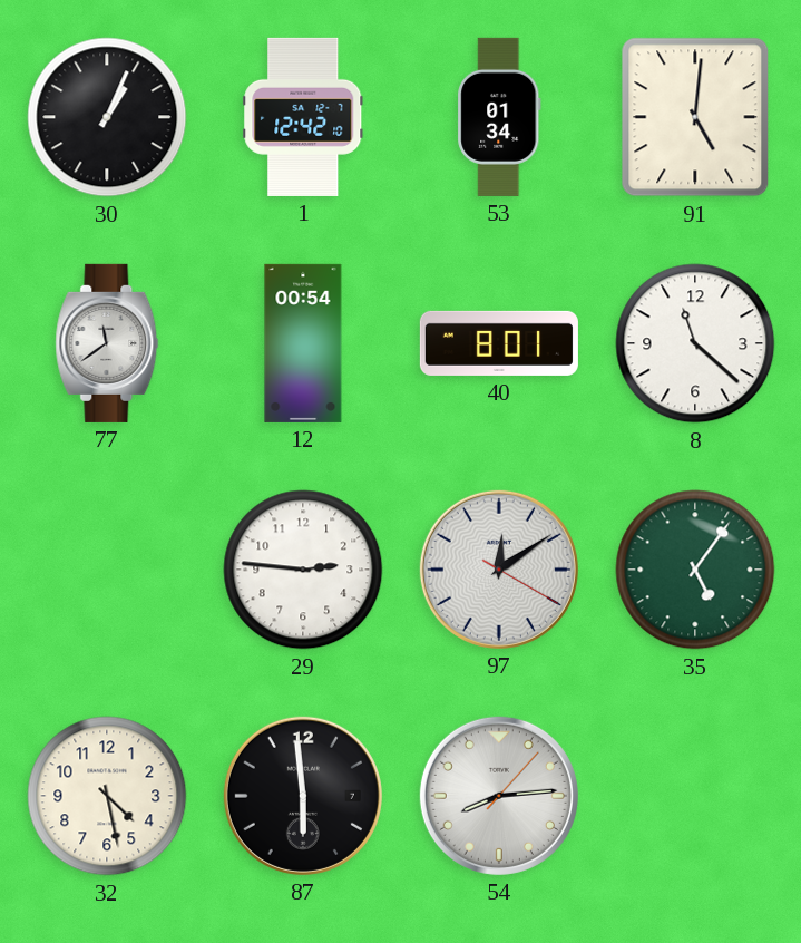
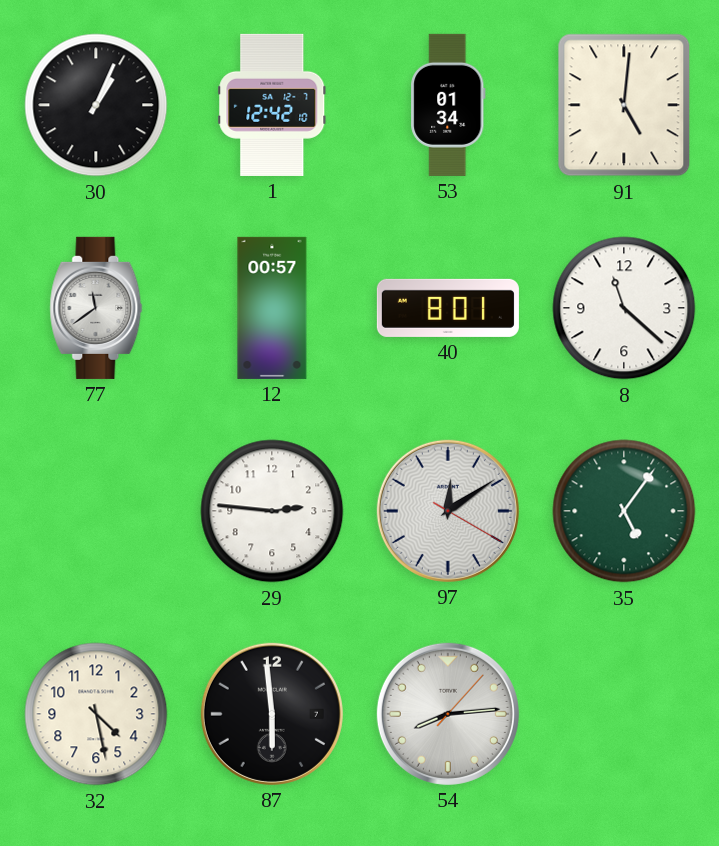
12: 00:54 -> 00:57 (272, 308)
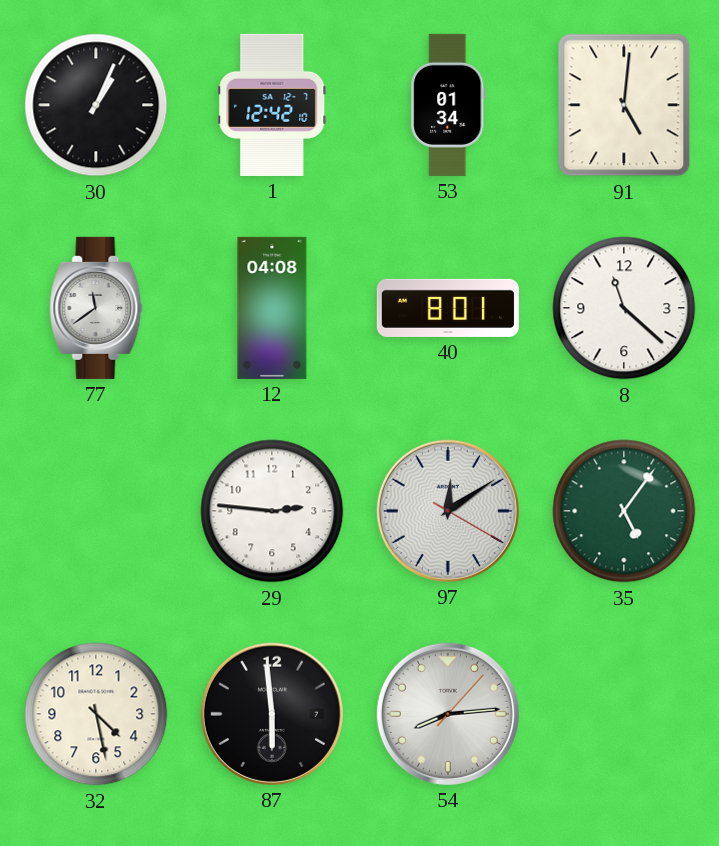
12: 00:57 -> 04:08 (272, 308)
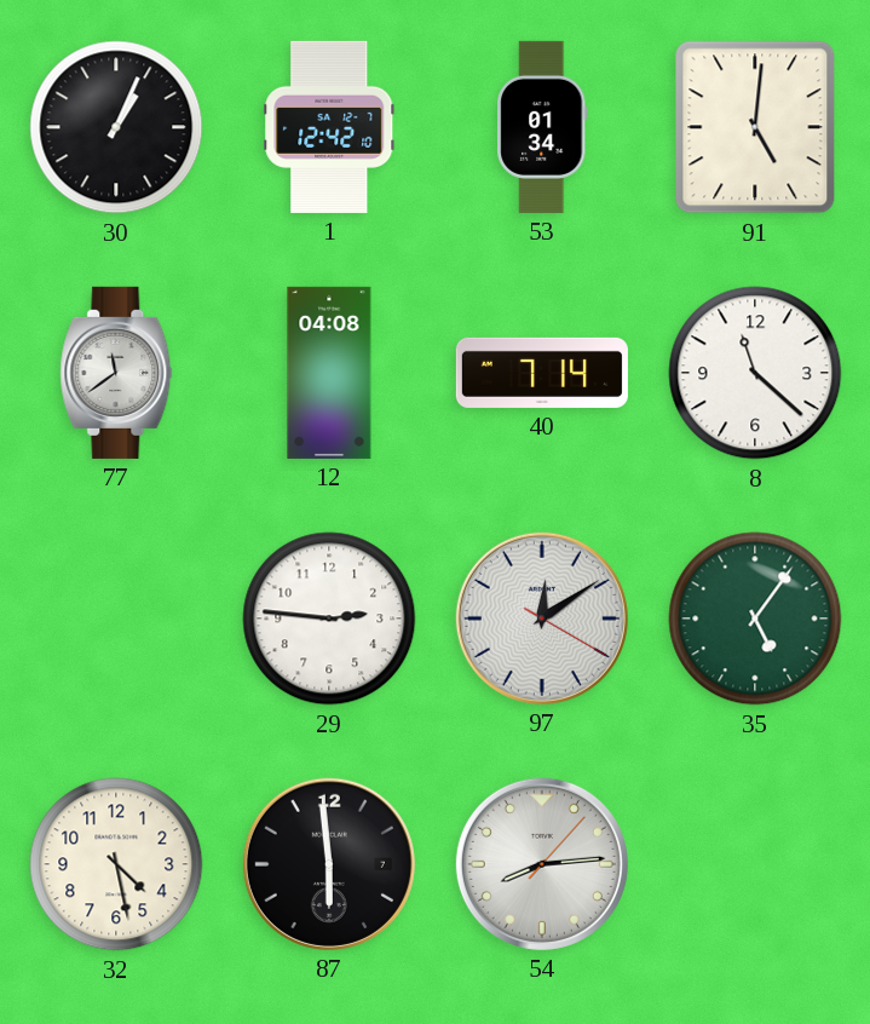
40: 8:01 -> 7:14 (542, 373)
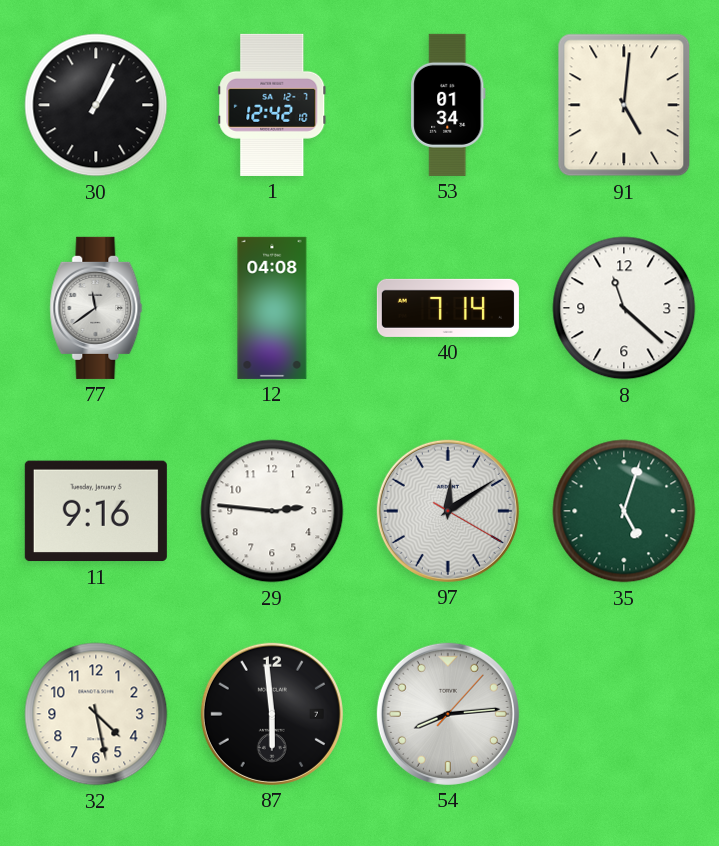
11: none -> 9:16 (96, 511)
35: 5:06 -> 5:03 (624, 511)
